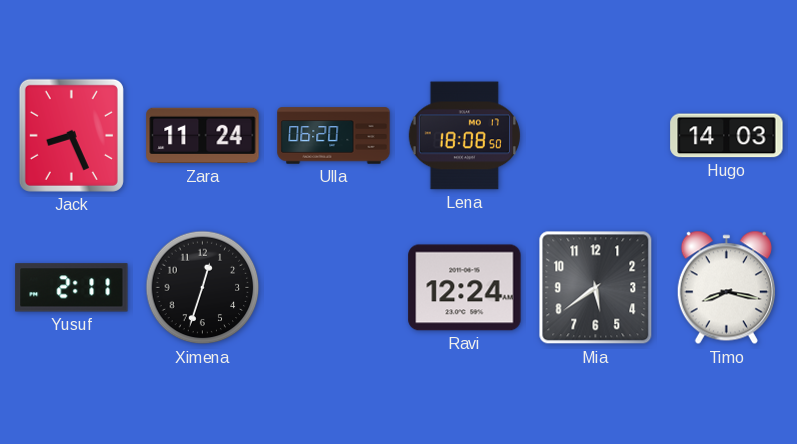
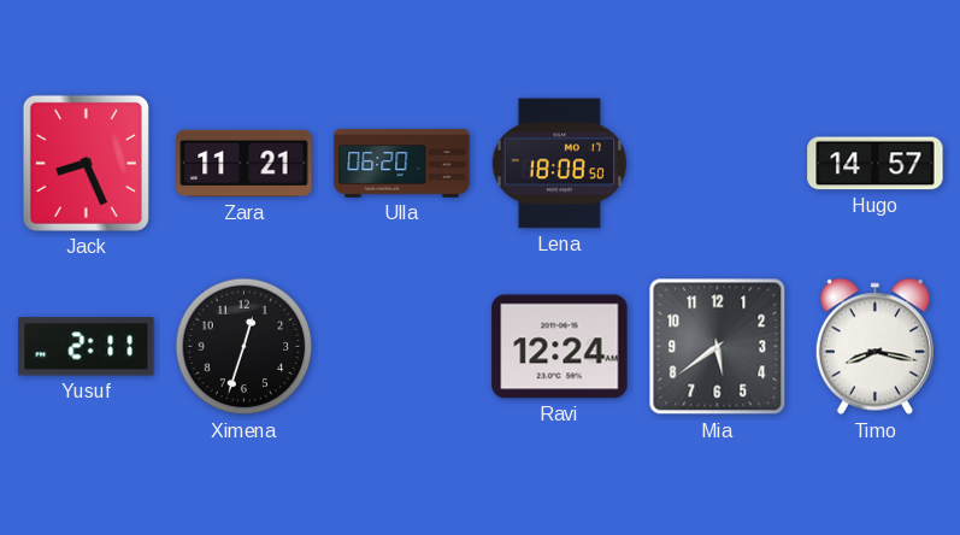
Zara: 11:24 -> 11:21 (245, 164)
Hugo: 14:03 -> 14:57 (876, 164)
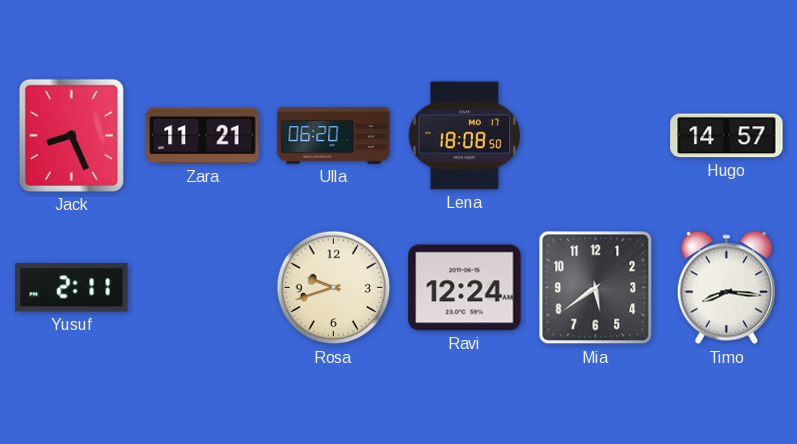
Ximena: 12:33 -> none (245, 347)
Rosa: none -> 9:42 (334, 288)
Timo: 8:17 -> 8:16 (726, 288)
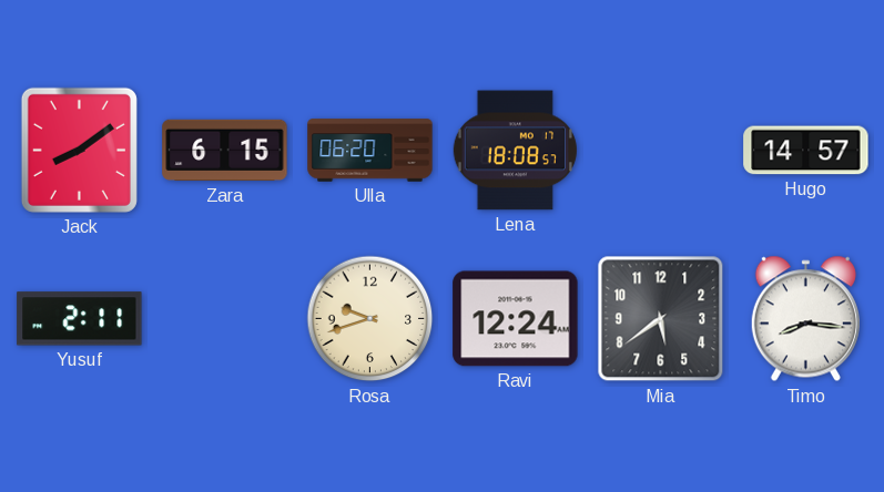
Jack: 8:26 -> 8:09 (79, 150)
Zara: 11:21 -> 6:15 (225, 151)
Lena: 18:08:50 -> 18:08:57 (515, 151)
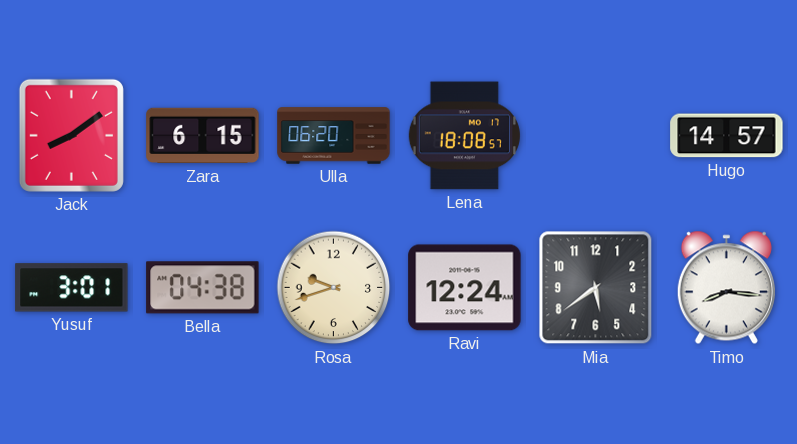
Yusuf: 2:11 -> 3:01 (72, 288)
Bella: none -> 04:38 (203, 288)
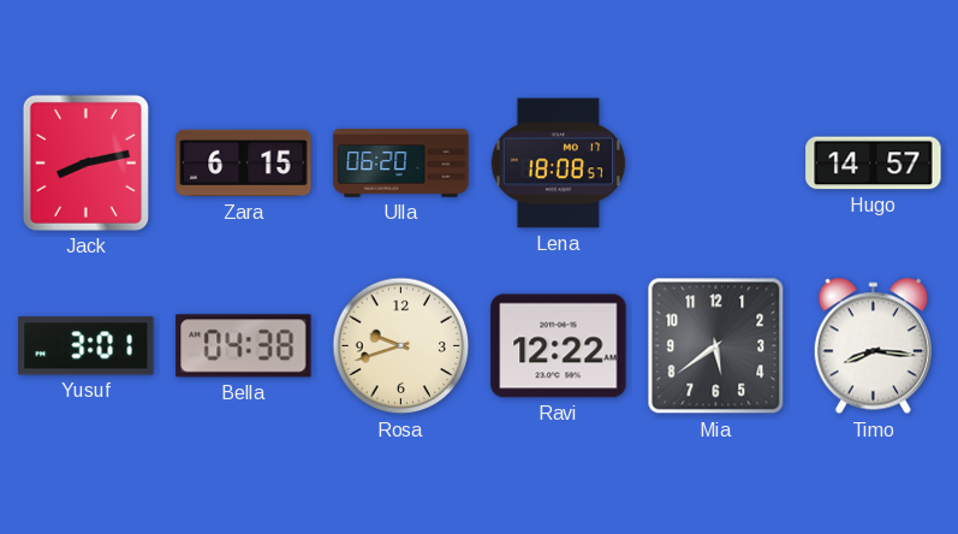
Jack: 8:09 -> 8:13 (85, 162)
Ravi: 12:24 -> 12:22 (559, 346)
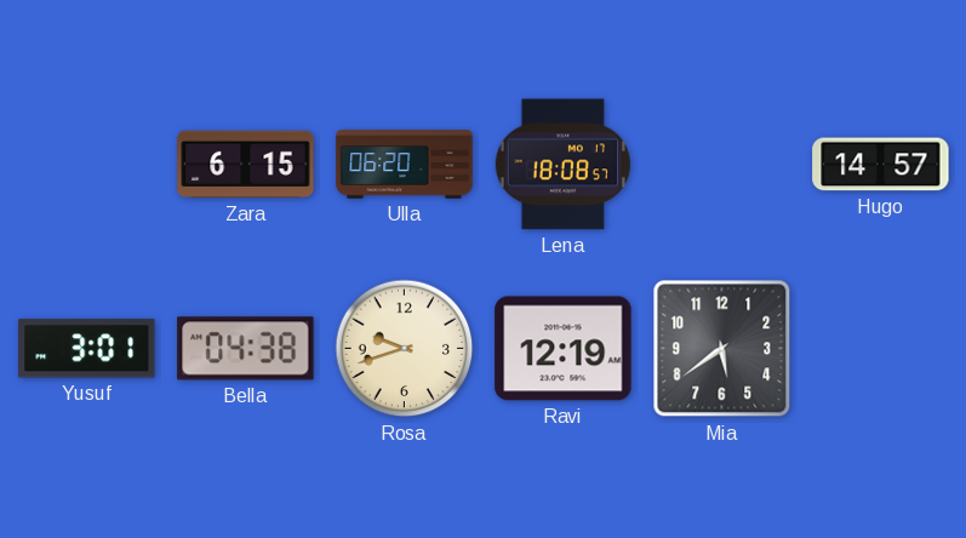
Jack: 8:13 -> none (85, 162)
Ravi: 12:22 -> 12:19 (564, 349)
Timo: 8:16 -> none (873, 346)
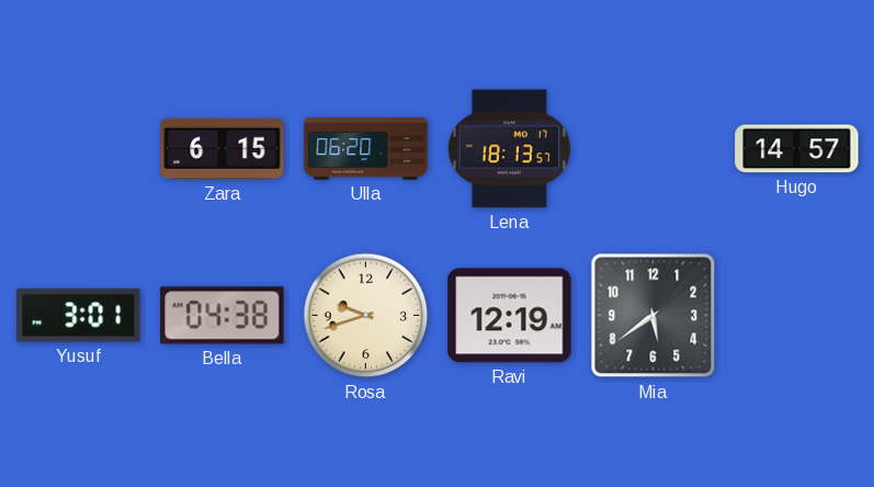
Lena: 18:08 -> 18:13 (509, 149)
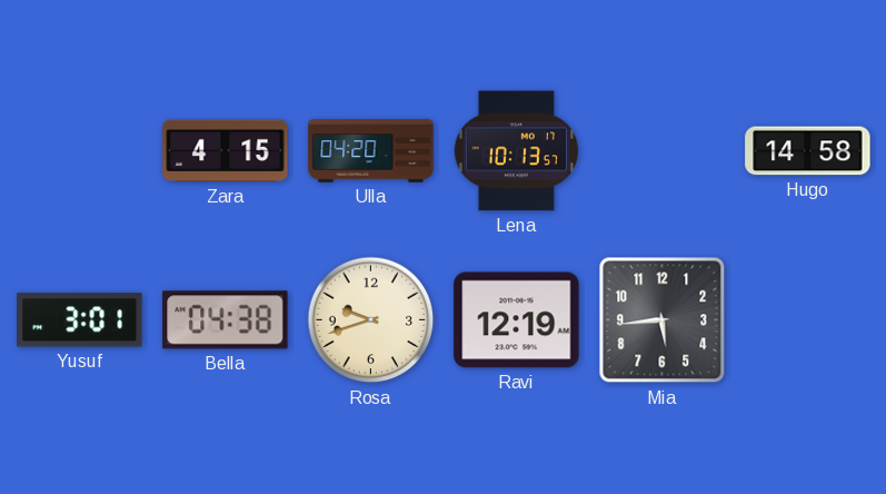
Zara: 6:15 -> 4:15 (226, 151)
Ulla: 06:20 -> 04:20 (371, 151)
Lena: 18:13 -> 10:13 (516, 151)
Hugo: 14:57 -> 14:58 (808, 151)
Mia: 5:39 -> 5:44 (663, 320)
